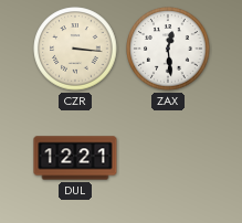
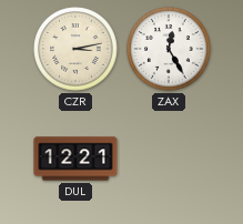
CZR: 3:16 -> 3:13 (75, 49)
ZAX: 12:29 -> 12:25 (169, 49)
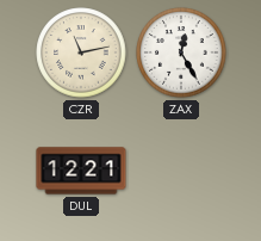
CZR: 3:13 -> 11:13 (81, 52)
